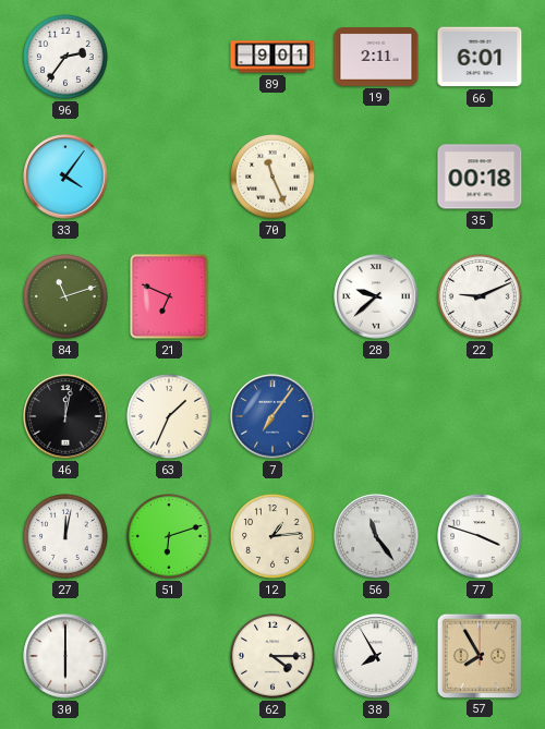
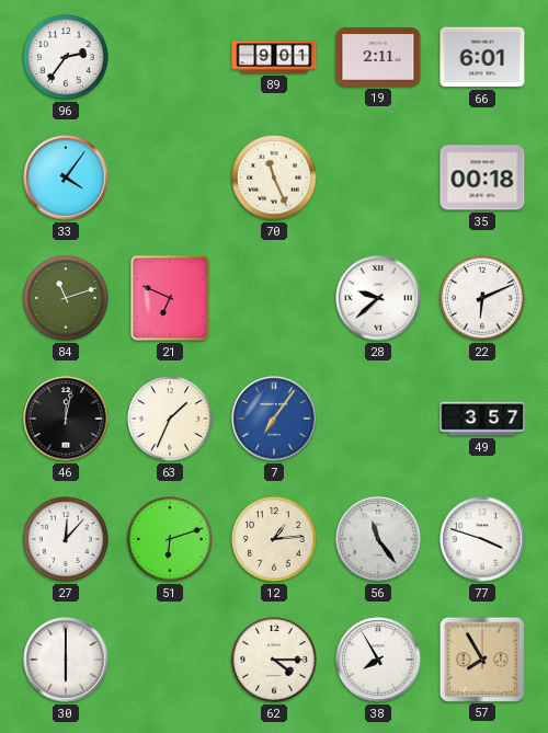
22: 9:11 -> 6:11 (482, 298)
49: none -> 3:57 (482, 419)
27: 12:02 -> 12:07 (66, 539)
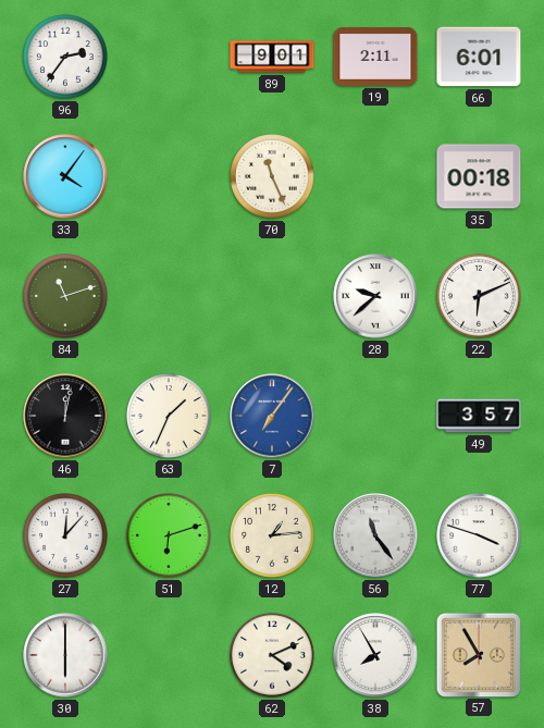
21: 6:49 -> none (170, 298)
62: 4:15 -> 4:11 (272, 655)
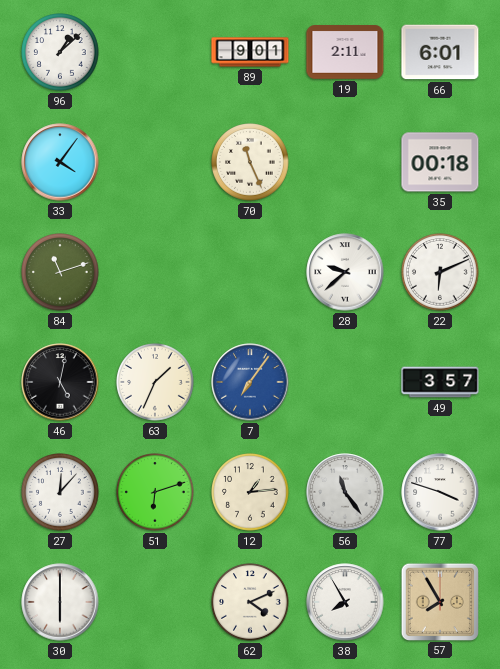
96: 2:36 -> 1:08 (60, 52)
46: 12:02 -> 5:02 (60, 382)
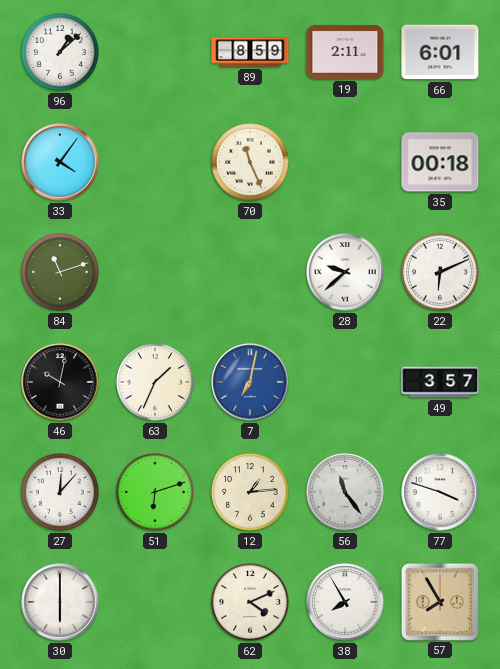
89: 9:01 -> 8:59 (250, 52)
46: 5:02 -> 10:02 (60, 382)
7: 7:06 -> 7:02 (250, 382)
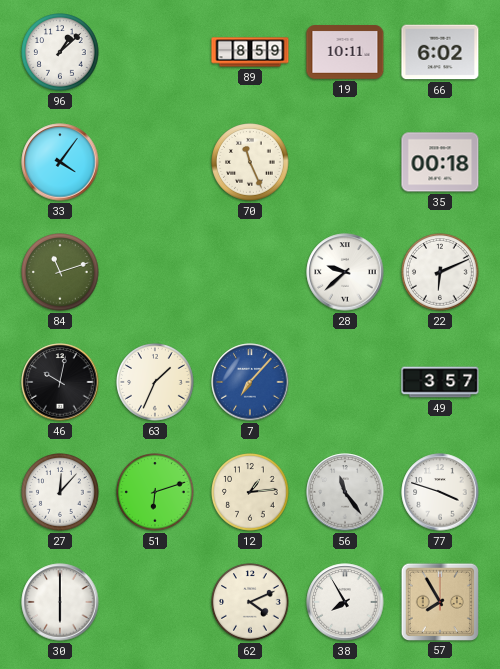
19: 2:11 -> 10:11 (345, 52)
66: 6:01 -> 6:02 (440, 52)
7: 7:02 -> 7:07 (250, 382)
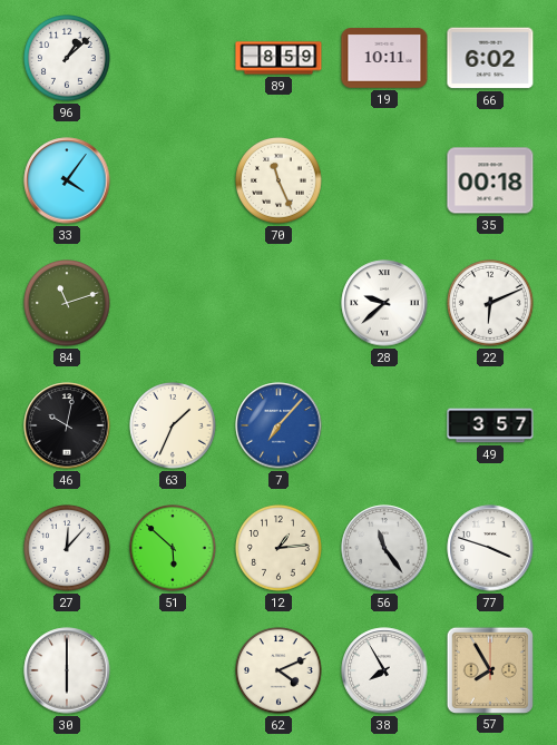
51: 6:12 -> 5:52 (173, 548)
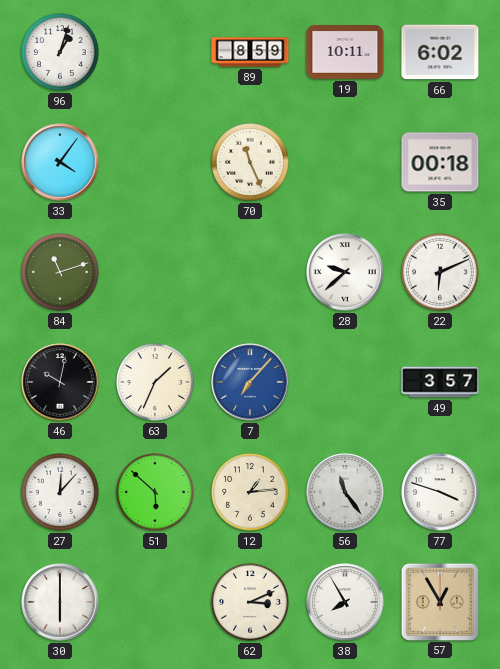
96: 1:08 -> 1:03 (60, 52)
62: 4:11 -> 3:11 (250, 602)
57: 7:55 -> 12:55 (439, 601)
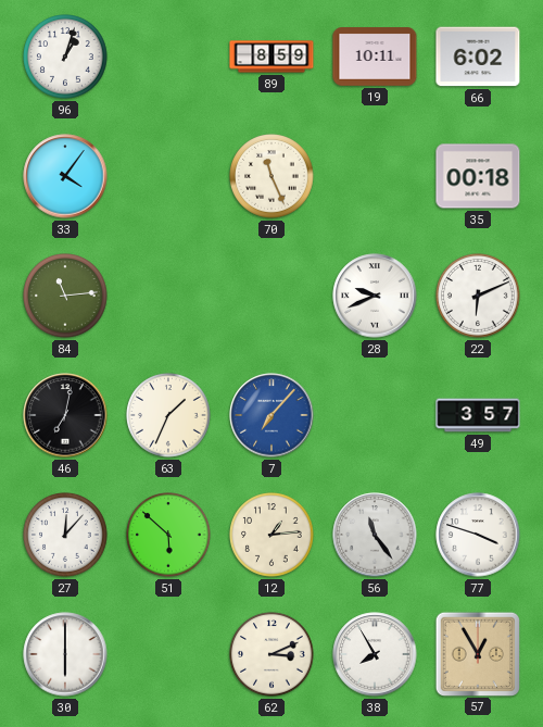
84: 11:12 -> 11:14 (65, 296)
28: 9:38 -> 9:41 (375, 296)
46: 10:02 -> 7:02 (65, 415)
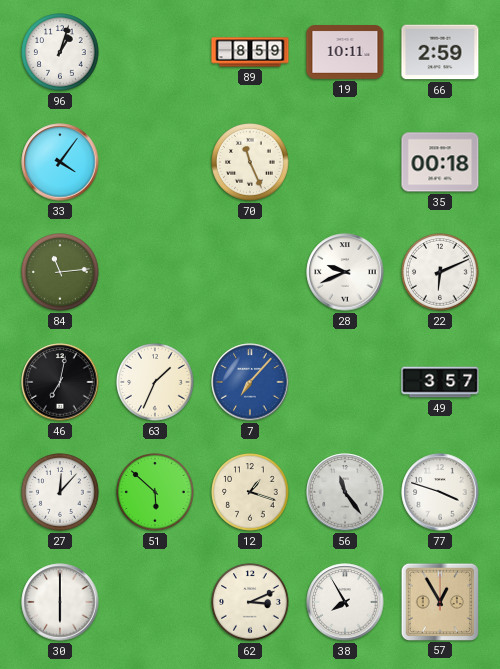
66: 6:02 -> 2:59 (440, 52)
12: 1:14 -> 1:18 (250, 492)
